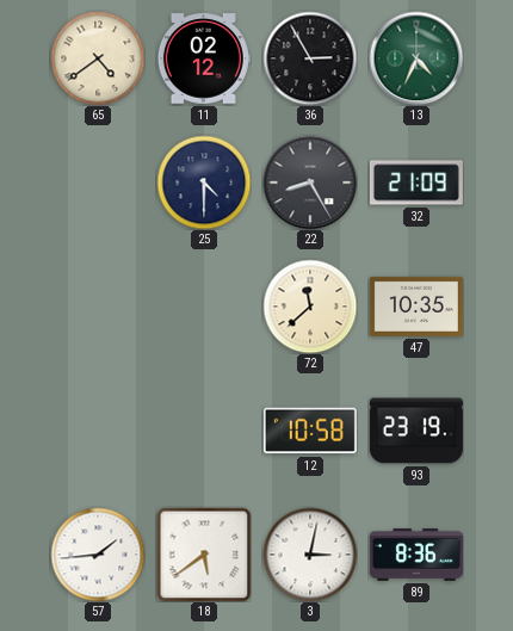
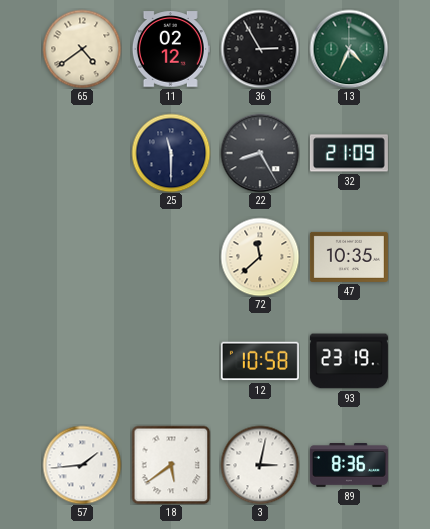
25: 4:30 -> 11:30 (171, 153)
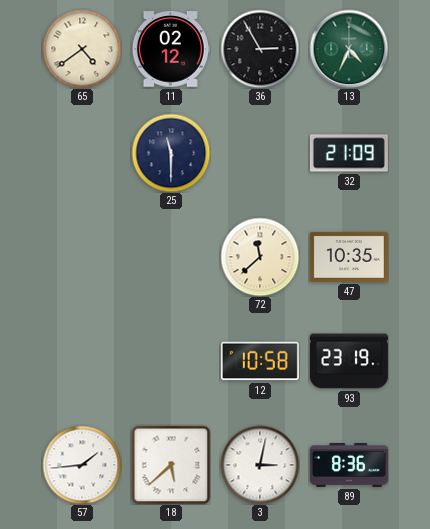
22: 8:25 -> none (260, 153)
18: 5:39 -> 5:38 (171, 465)
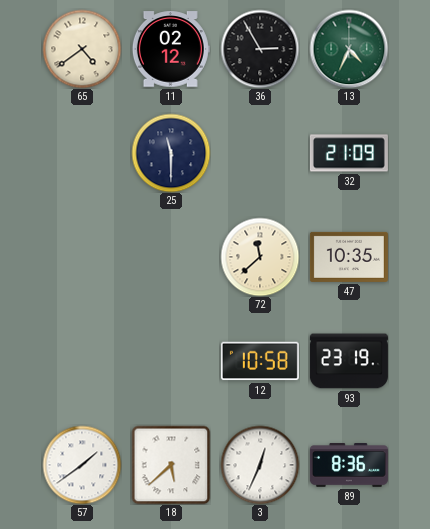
57: 1:44 -> 1:39 (82, 465)
3: 3:02 -> 12:34 (260, 465)
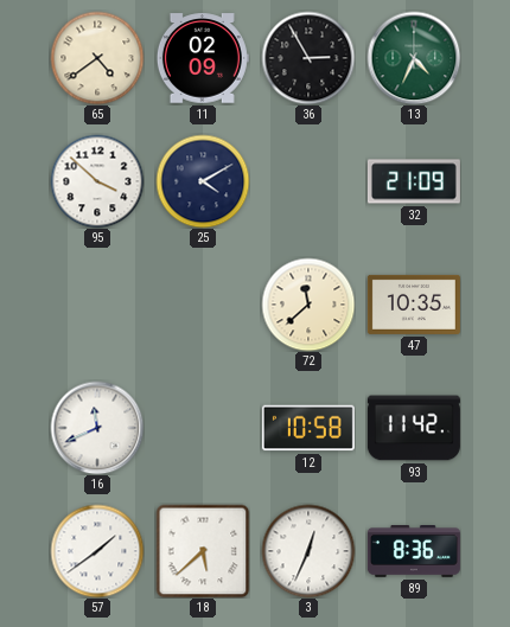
11: 02:12 -> 02:09 (203, 58)
95: none -> 3:52 (97, 181)
25: 11:30 -> 4:10 (203, 181)
16: none -> 11:41 (97, 428)
93: 23:19 -> 11:42 (414, 428)
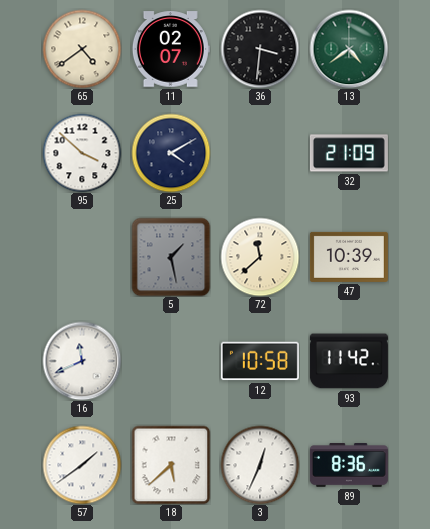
11: 02:09 -> 02:07 (171, 49)
36: 2:55 -> 3:31 (260, 49)
13: 4:34 -> 4:39 (349, 49)
5: none -> 1:28 (171, 257)
47: 10:35 -> 10:39 (349, 257)
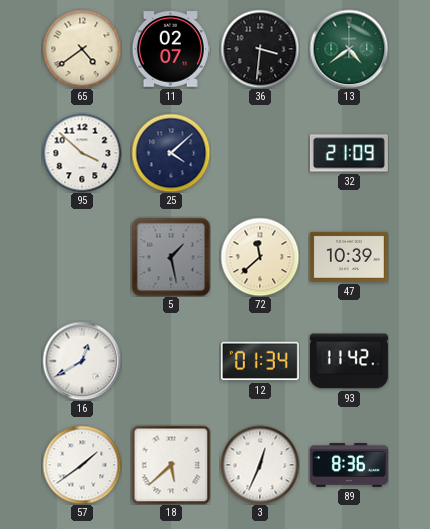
25: 4:10 -> 4:08 (171, 153)
16: 11:41 -> 12:40 (82, 361)
12: 10:58 -> 01:34 (260, 361)
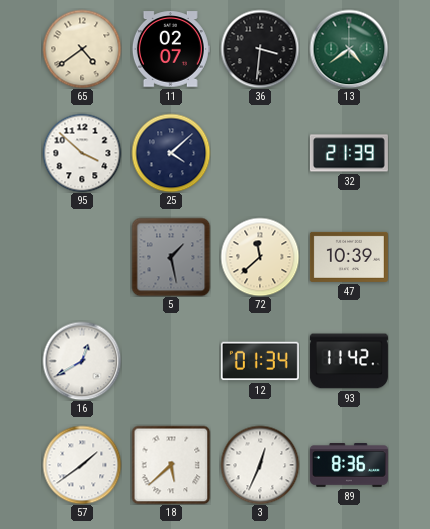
32: 21:09 -> 21:39 (349, 153)
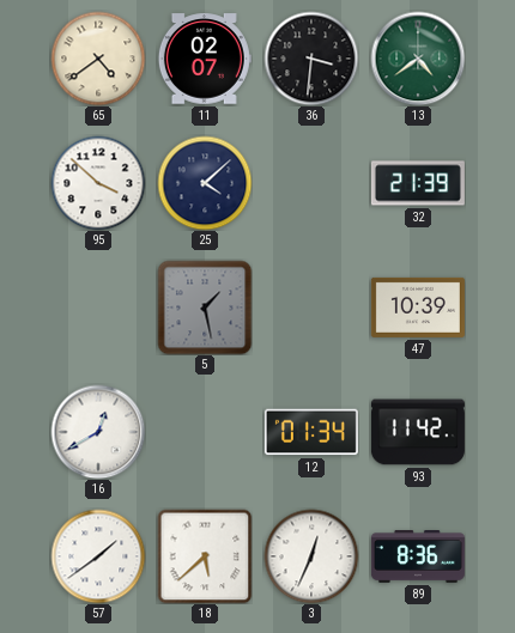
72: 11:38 -> none (260, 257)
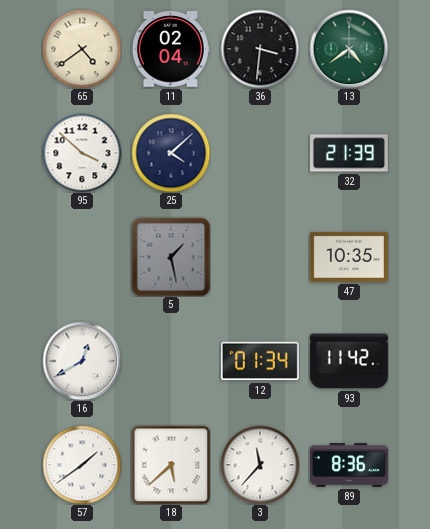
11: 02:07 -> 02:04 (171, 49)
47: 10:39 -> 10:35 (349, 257)
3: 12:34 -> 11:37 (260, 465)
